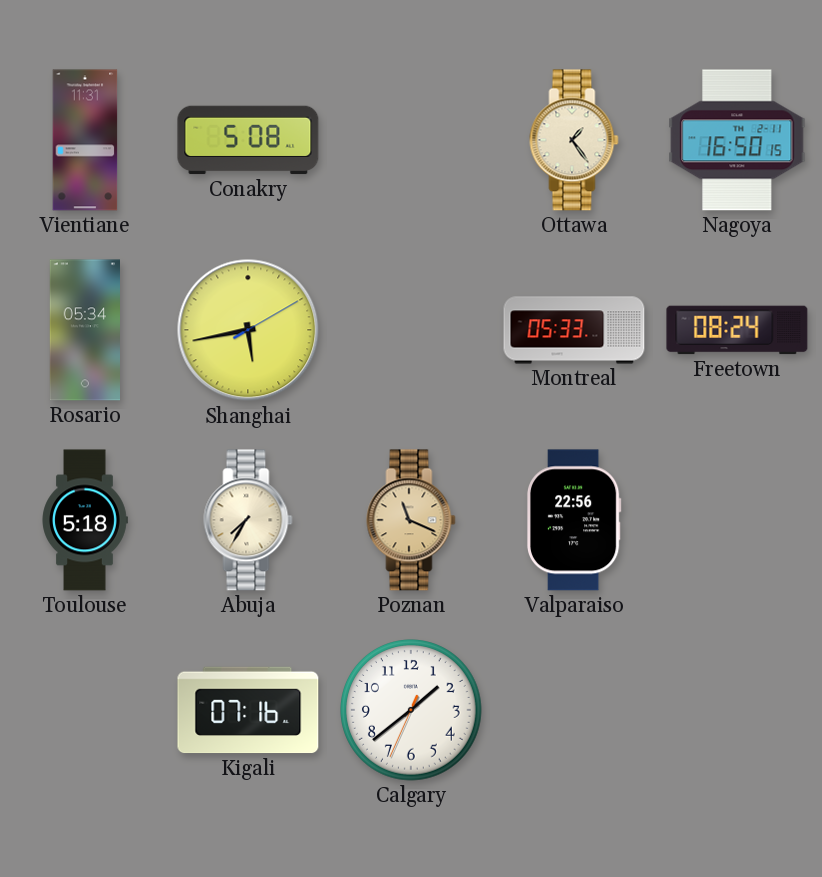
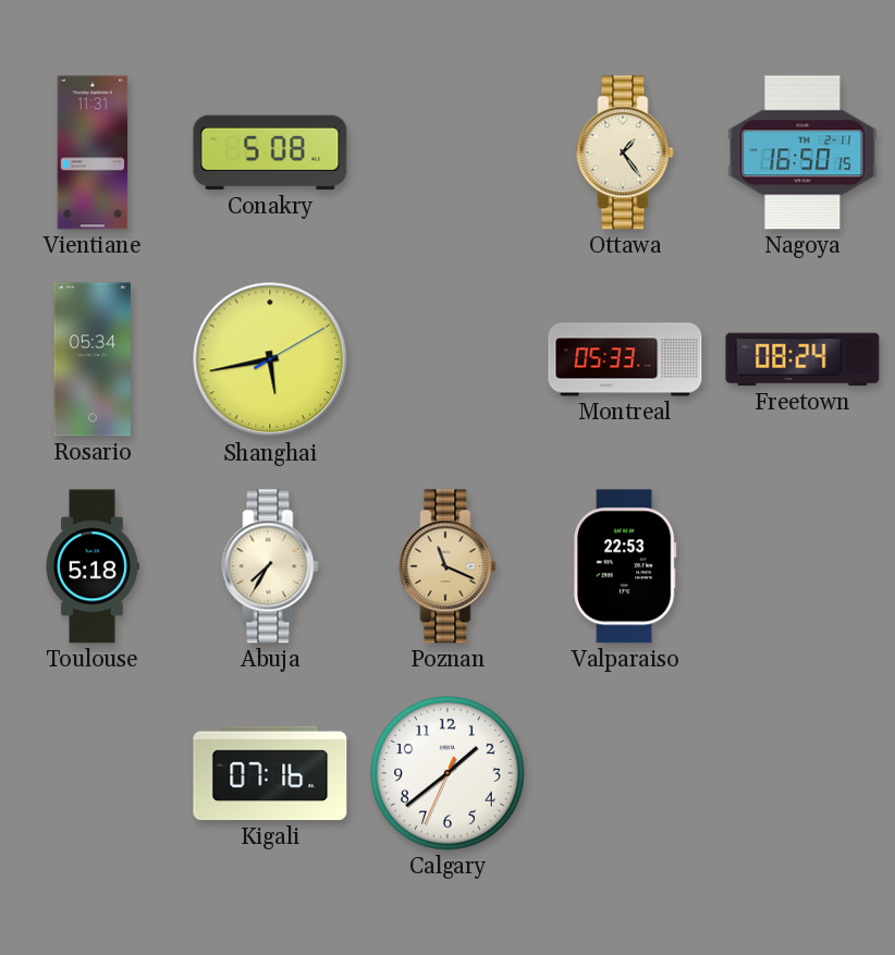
Valparaiso: 22:56 -> 22:53 (625, 566)
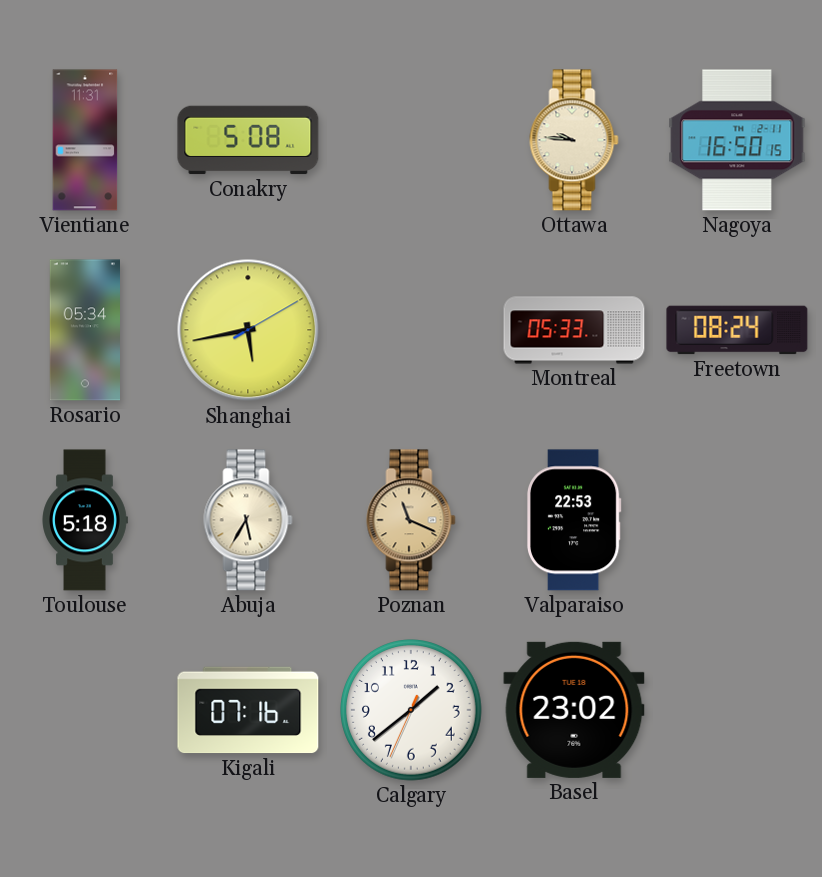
Ottawa: 1:24 -> 9:46 (574, 140)
Abuja: 7:35 -> 5:35 (248, 520)
Basel: none -> 23:02 (574, 710)
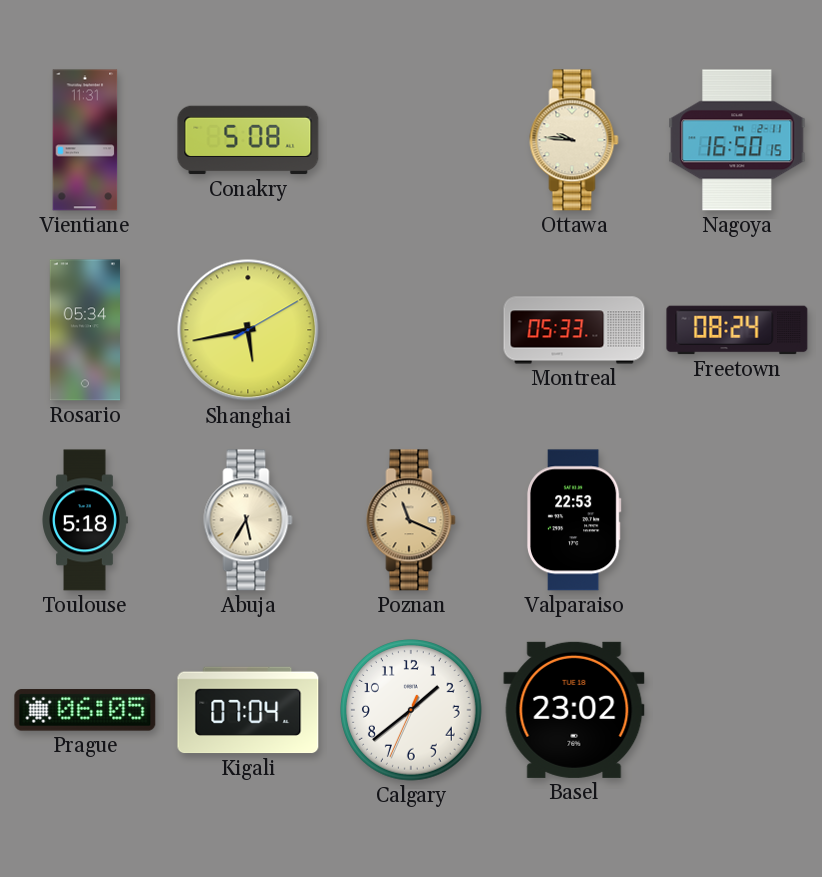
Prague: none -> 06:05 (85, 710)
Kigali: 07:16 -> 07:04 (248, 710)
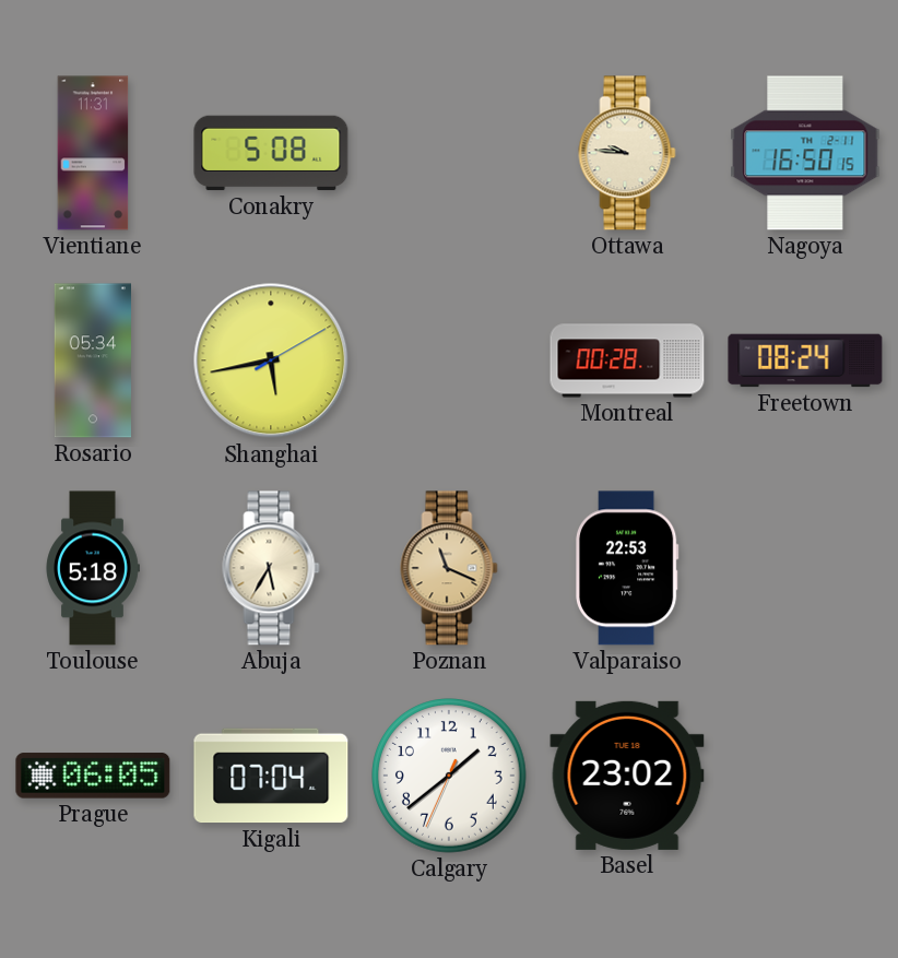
Montreal: 05:33 -> 00:28 (627, 360)
